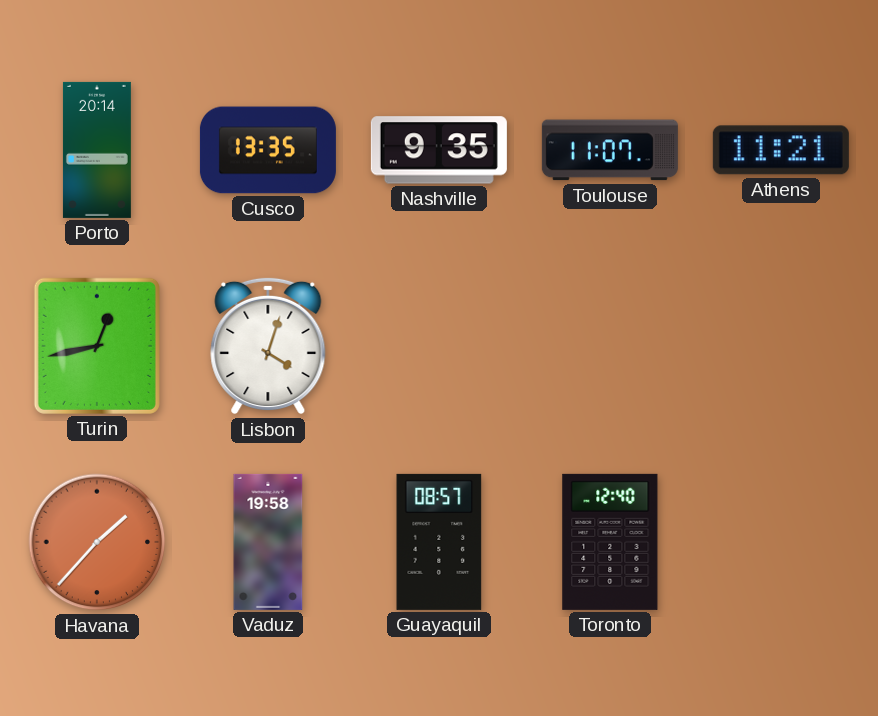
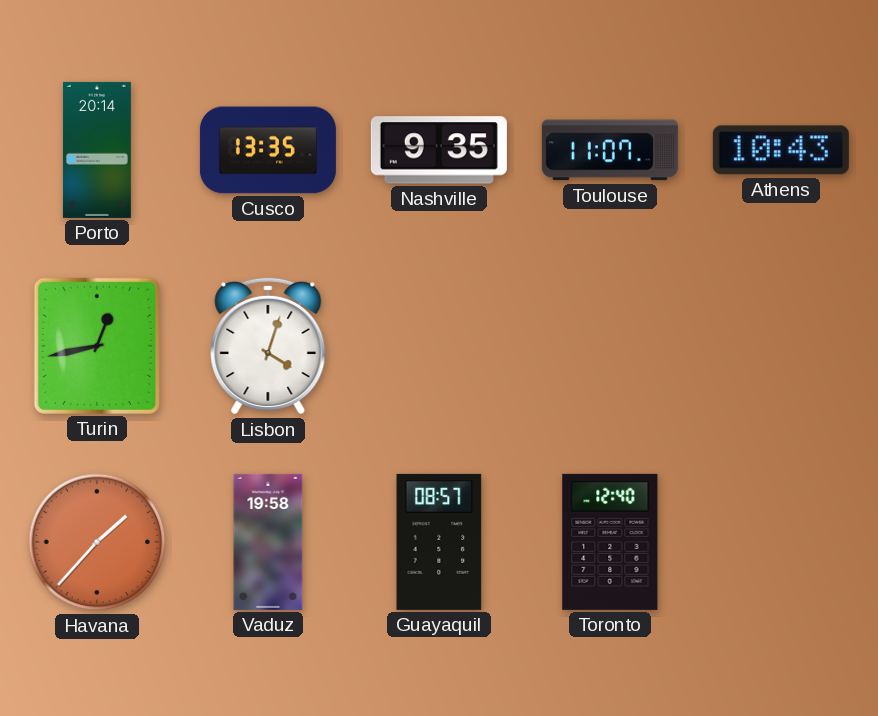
Athens: 11:21 -> 10:43 (781, 150)
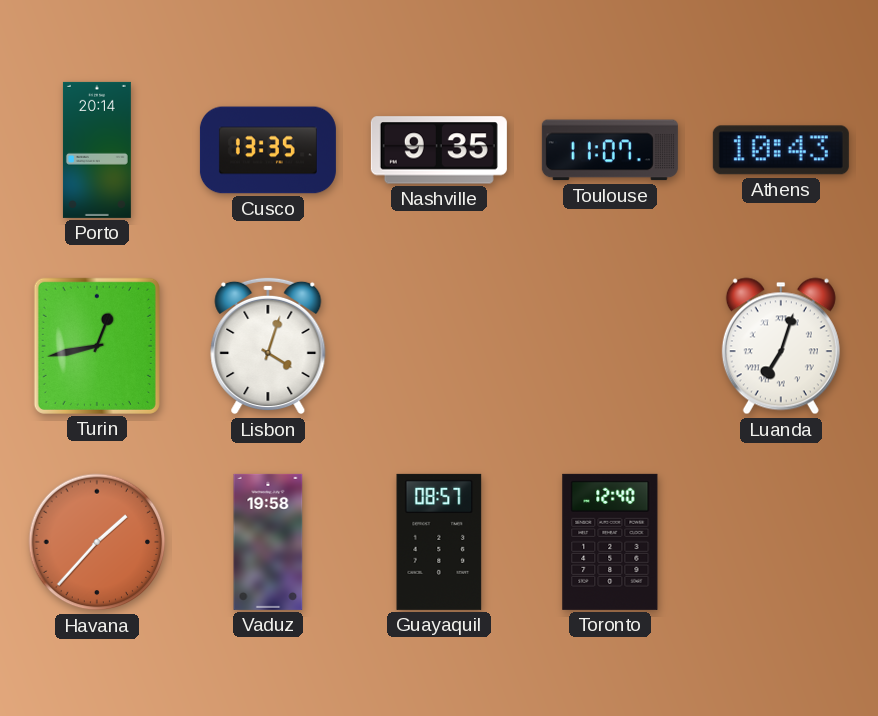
Luanda: none -> 7:03 (781, 346)
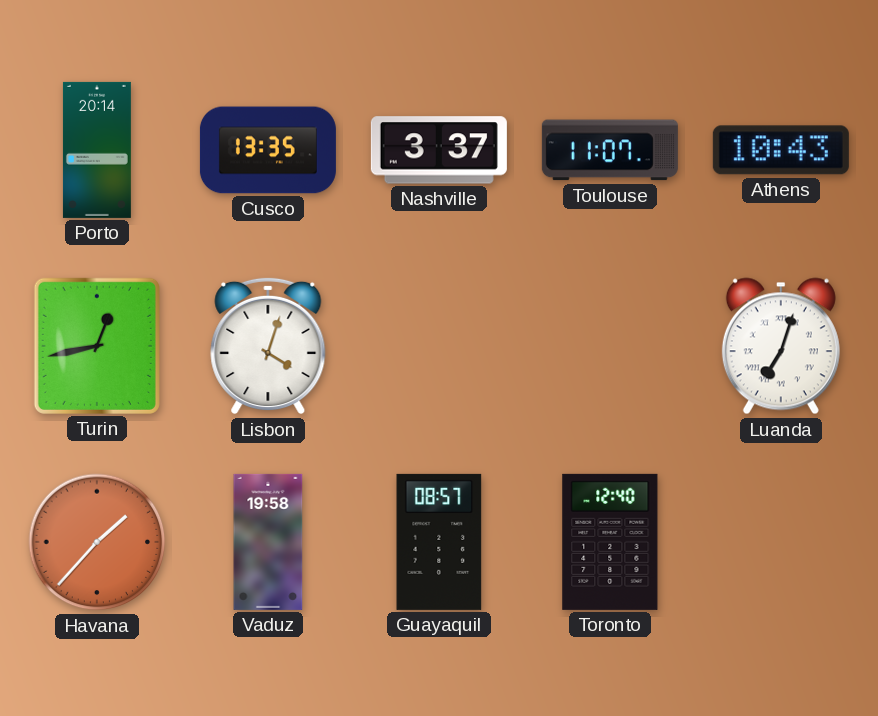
Nashville: 9:35 -> 3:37 (439, 150)
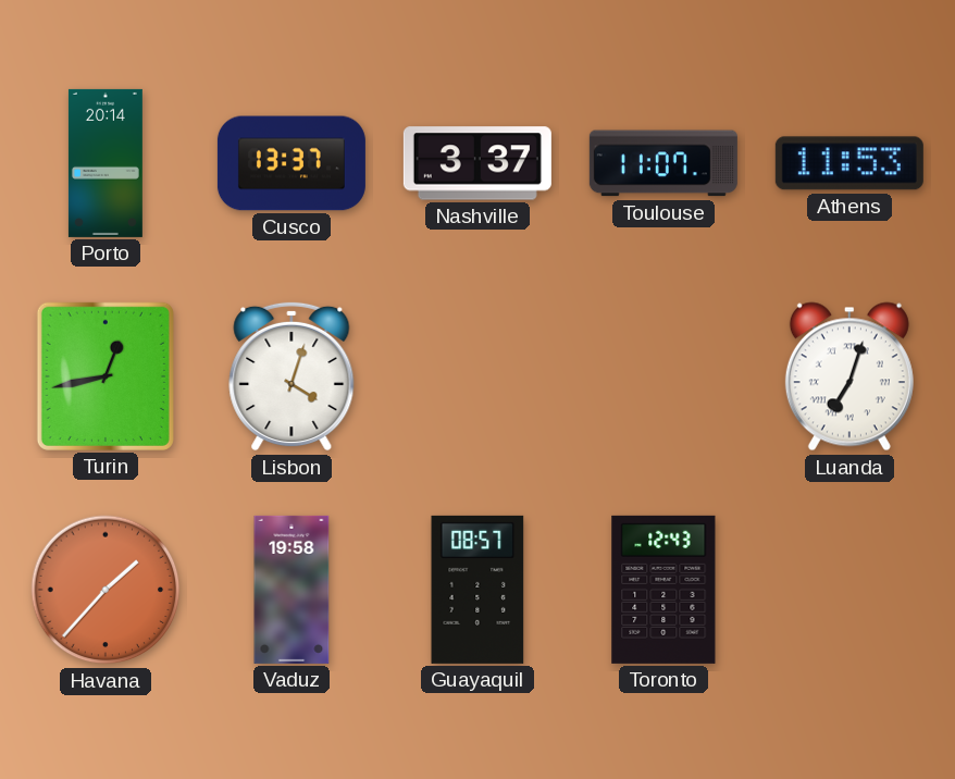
Cusco: 13:35 -> 13:37 (292, 163)
Athens: 10:43 -> 11:53 (849, 163)
Toronto: 12:40 -> 12:43 (663, 590)
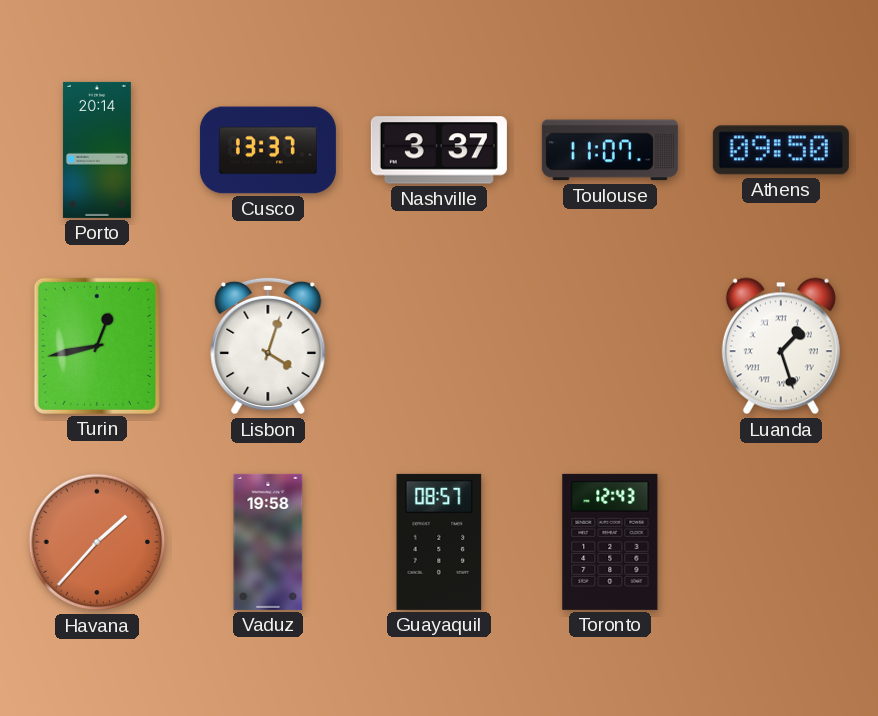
Athens: 11:53 -> 09:50 (781, 150)
Luanda: 7:03 -> 1:27 (781, 346)
